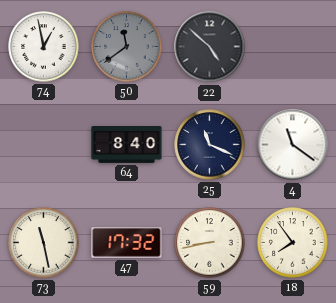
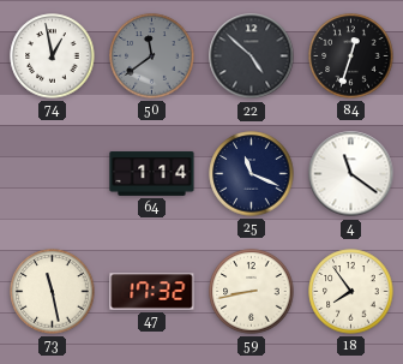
84: none -> 12:33 (351, 56)
64: 8:40 -> 1:14 (152, 174)
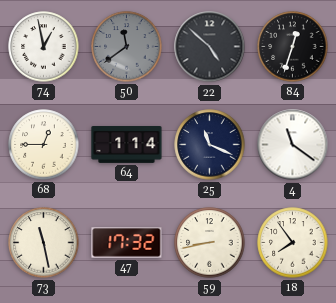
68: none -> 12:45 (44, 145)
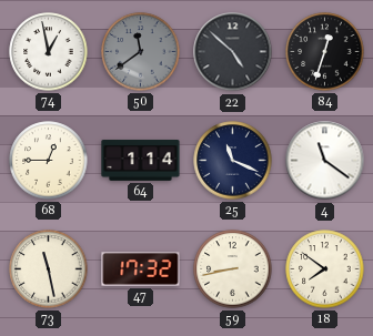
18: 7:54 -> 7:51 (325, 269)
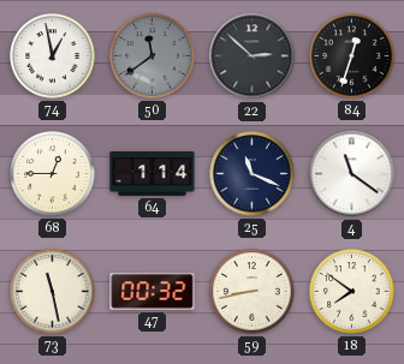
22: 4:52 -> 2:52 (252, 56)
47: 17:32 -> 00:32 (153, 292)
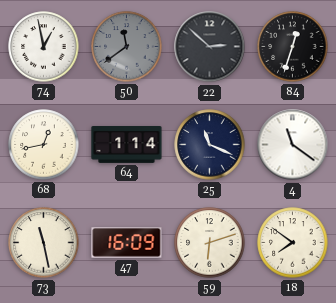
68: 12:45 -> 12:43 (44, 145)
47: 00:32 -> 16:09 (127, 243)
59: 8:43 -> 6:12 (210, 243)
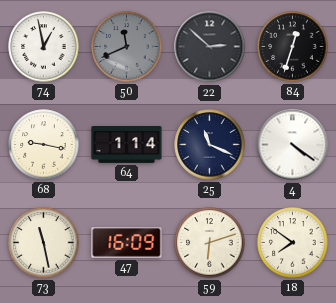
50: 11:39 -> 11:41 (127, 47)
68: 12:43 -> 9:17 (44, 145)
4: 11:21 -> 4:21 (293, 145)
